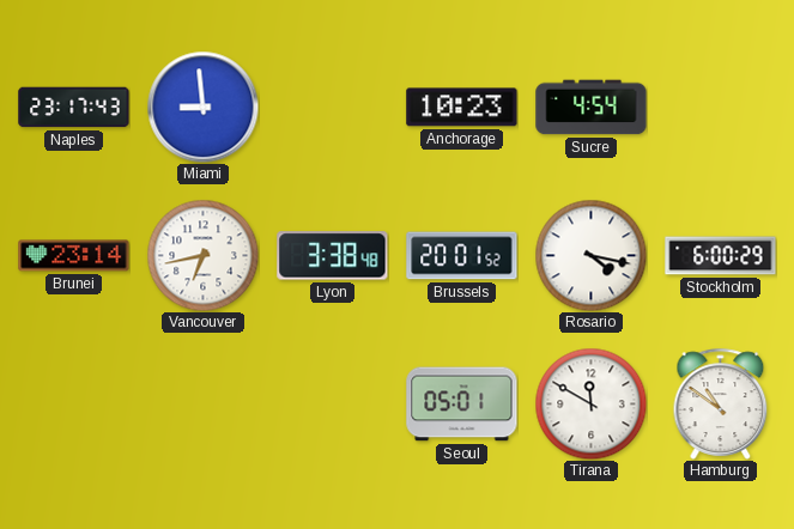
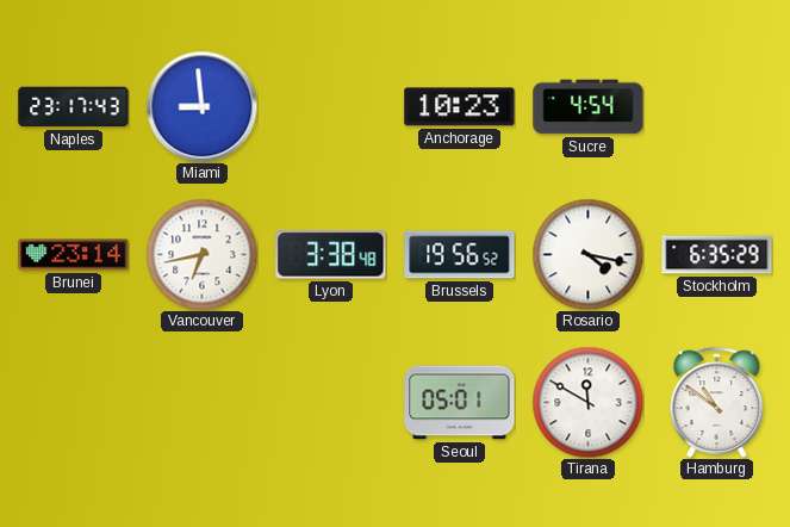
Brussels: 20:01 -> 19:56 (460, 255)
Stockholm: 6:00 -> 6:35 (717, 255)
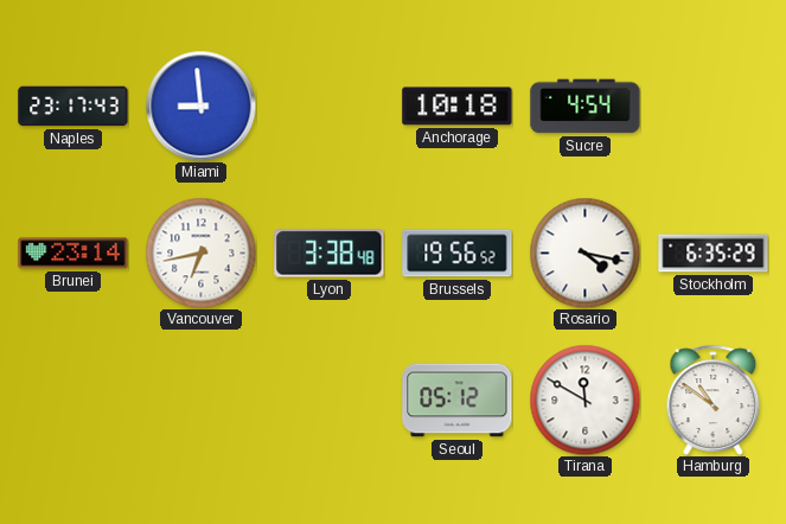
Anchorage: 10:23 -> 10:18 (458, 107)
Seoul: 05:01 -> 05:12 (458, 401)
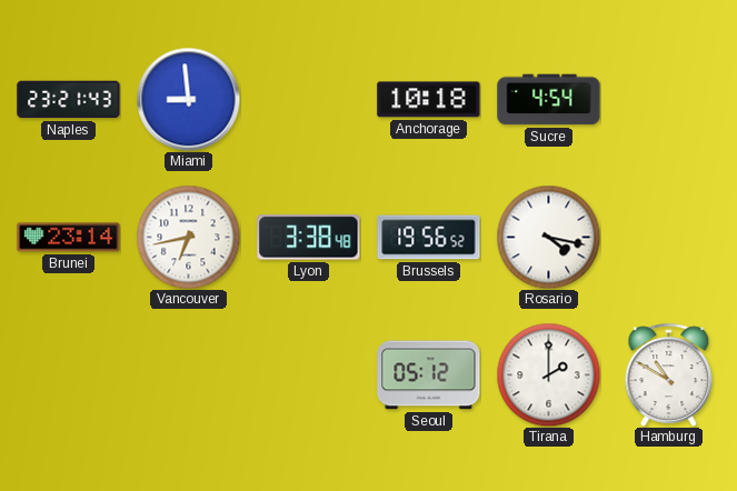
Naples: 23:17 -> 23:21 (69, 100)
Stockholm: 6:35 -> none (714, 254)
Tirana: 11:50 -> 2:00 (548, 374)
Hamburg: 10:51 -> 10:50 (669, 374)
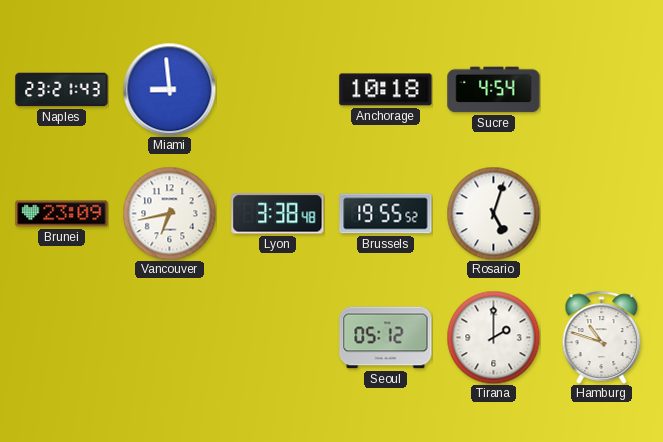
Brunei: 23:14 -> 23:09 (62, 214)
Brussels: 19:56 -> 19:55 (386, 214)
Rosario: 4:17 -> 5:03 (493, 213)
Hamburg: 10:50 -> 10:48 (602, 337)
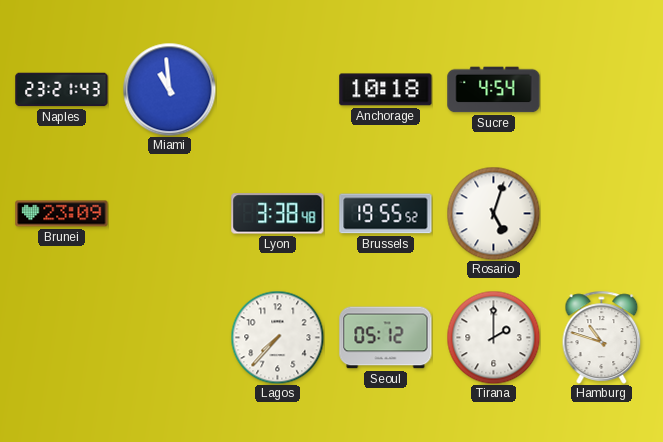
Miami: 8:59 -> 10:59 (169, 89)
Vancouver: 6:43 -> none (169, 213)
Lagos: none -> 7:37 (277, 337)
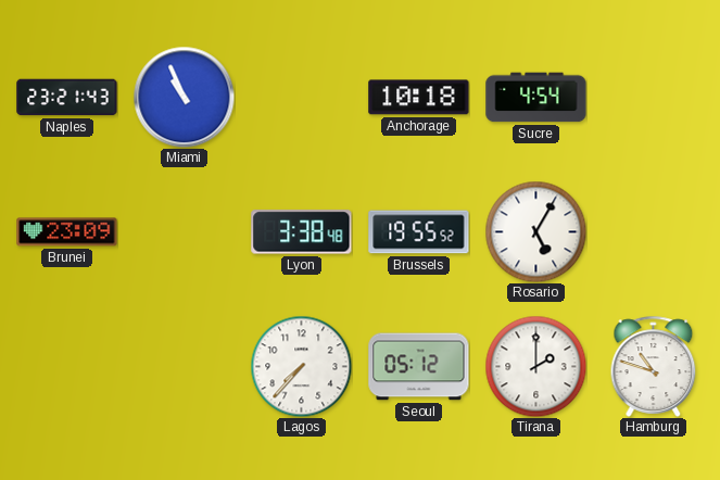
Miami: 10:59 -> 10:56 (184, 97)
Rosario: 5:03 -> 5:05 (535, 231)
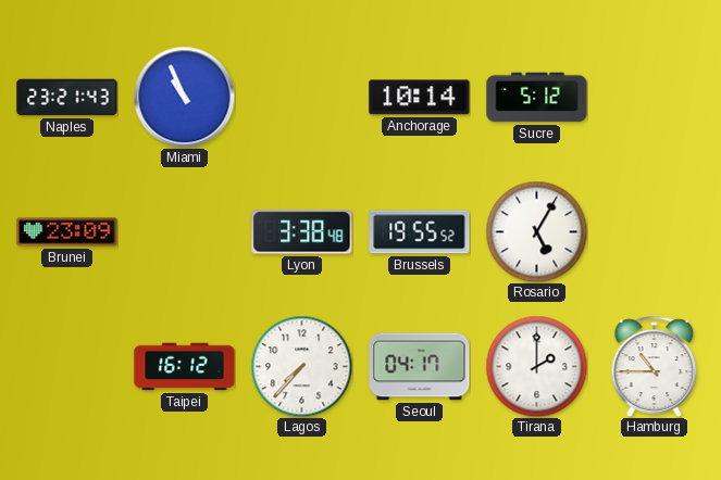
Anchorage: 10:18 -> 10:14 (420, 98)
Sucre: 4:54 -> 5:12 (537, 98)
Taipei: none -> 16:12 (185, 367)
Seoul: 05:12 -> 04:17 (420, 367)
Hamburg: 10:48 -> 10:45 (655, 366)
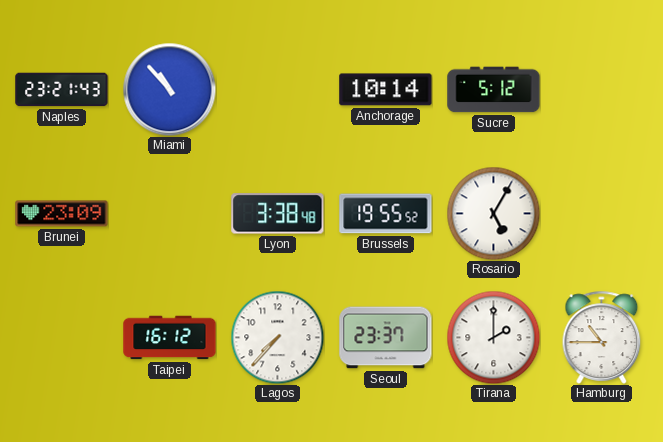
Miami: 10:56 -> 10:53 (169, 89)
Seoul: 04:17 -> 23:37 (386, 338)
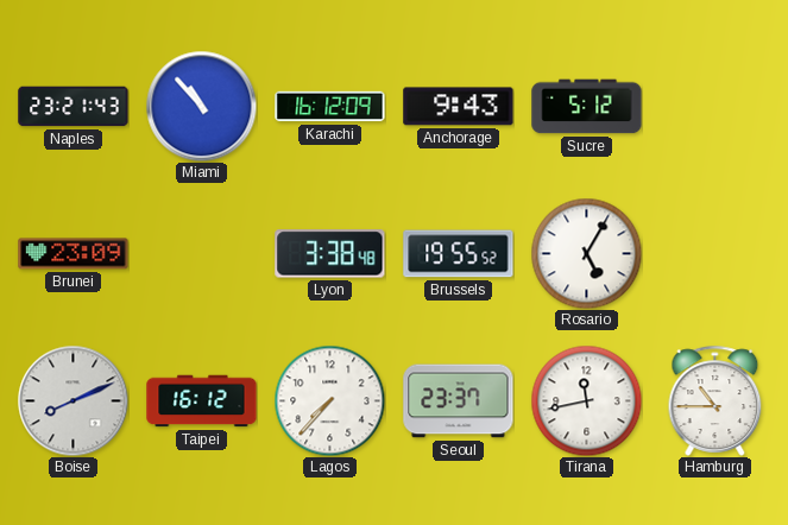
Karachi: none -> 16:12 (330, 107)
Anchorage: 10:14 -> 9:43 (459, 107)
Boise: none -> 8:11 (73, 400)
Tirana: 2:00 -> 11:43 (586, 400)
